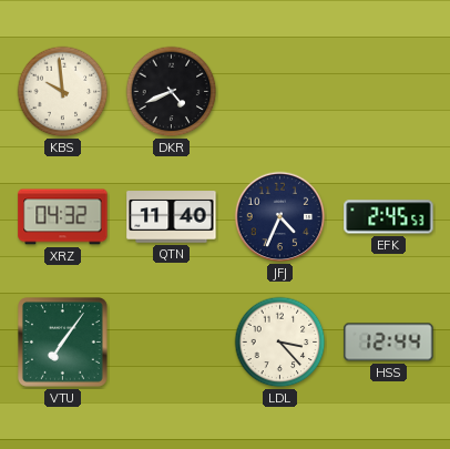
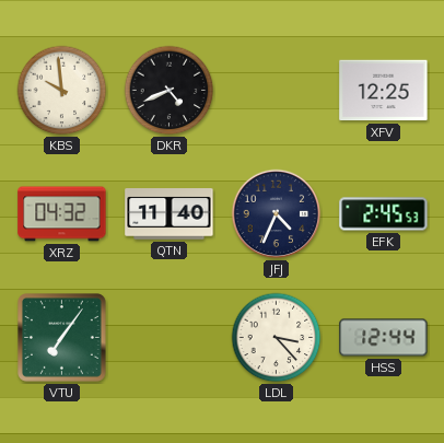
XFV: none -> 12:25 (384, 91)
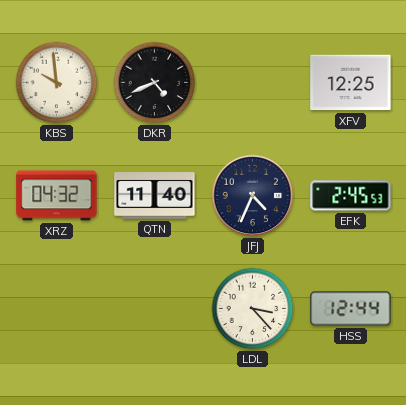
VTU: 7:06 -> none (62, 338)
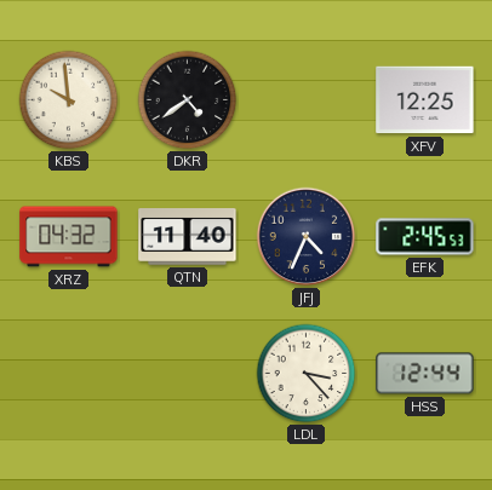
DKR: 4:41 -> 4:39 (188, 100)
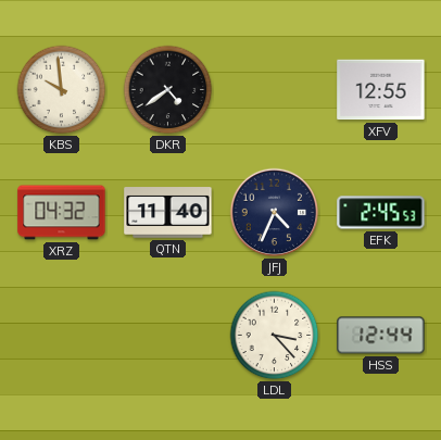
XFV: 12:25 -> 12:55 (381, 90)
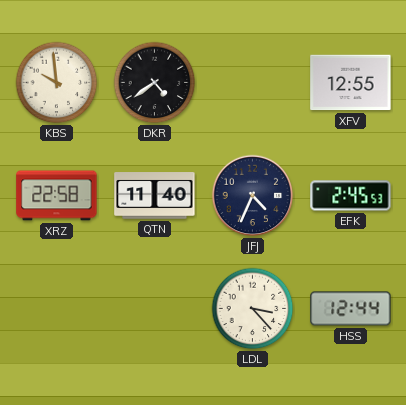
XRZ: 04:32 -> 22:58 (57, 196)
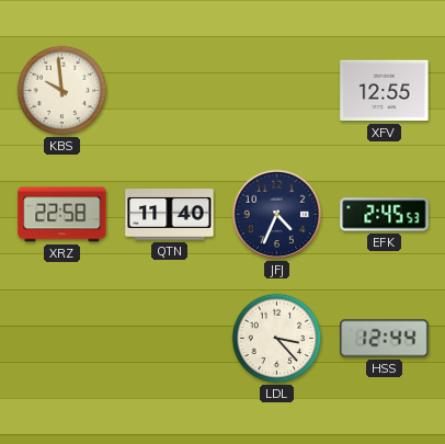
DKR: 4:39 -> none (155, 83)
